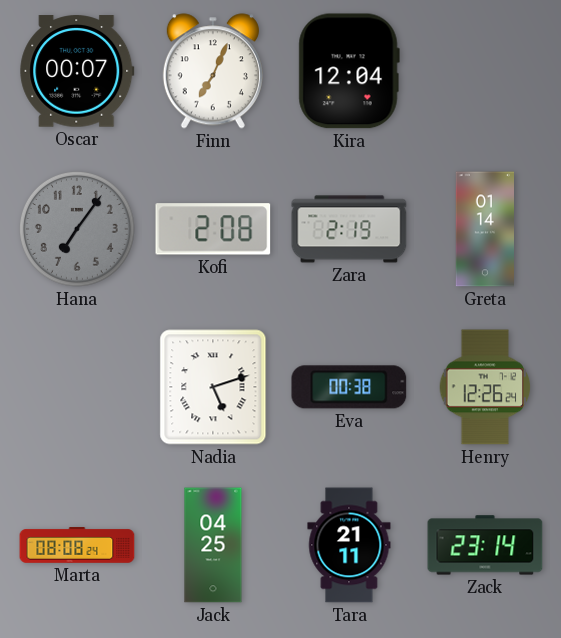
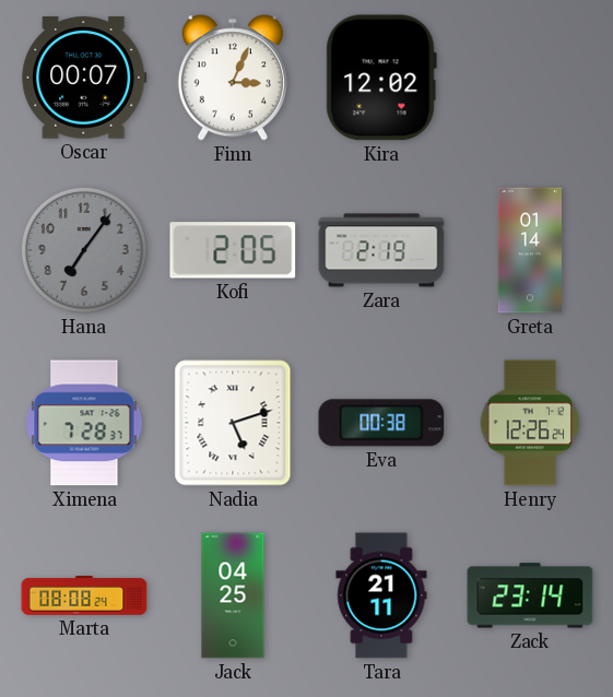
Finn: 7:04 -> 3:04 (233, 78)
Kira: 12:04 -> 12:02 (381, 78)
Kofi: 2:08 -> 2:05 (233, 250)
Ximena: none -> 7:28 (84, 423)
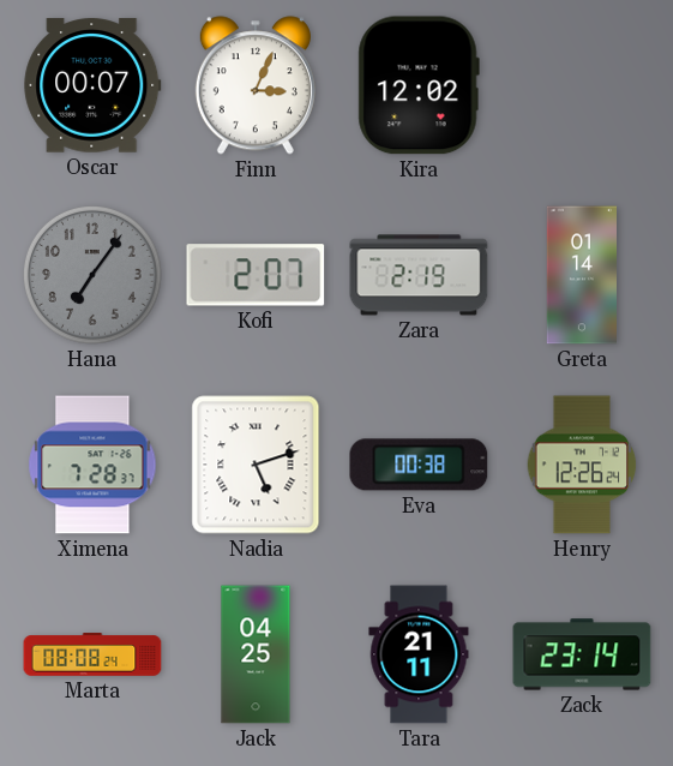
Kofi: 2:05 -> 2:07 (256, 275)
